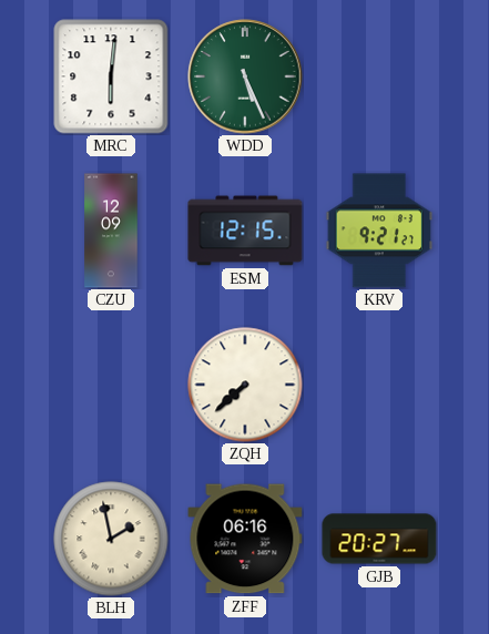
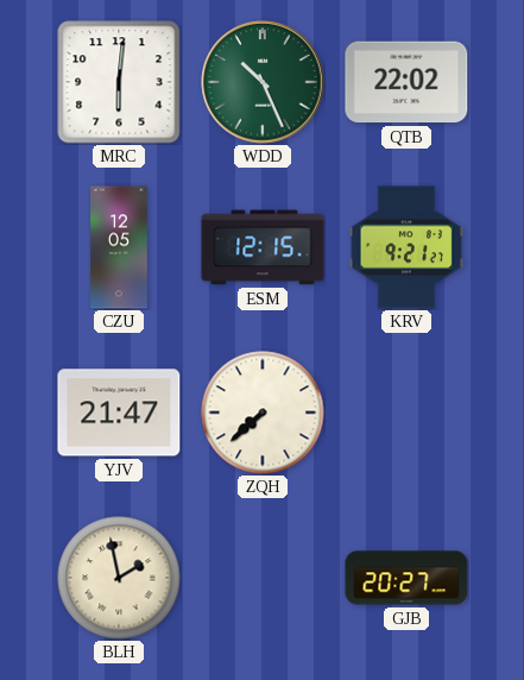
WDD: 5:26 -> 10:26 (263, 82)
QTB: none -> 22:02 (406, 82)
CZU: 12:09 -> 12:05 (119, 247)
YJV: none -> 21:47 (119, 413)
ZFF: 06:16 -> none (245, 539)
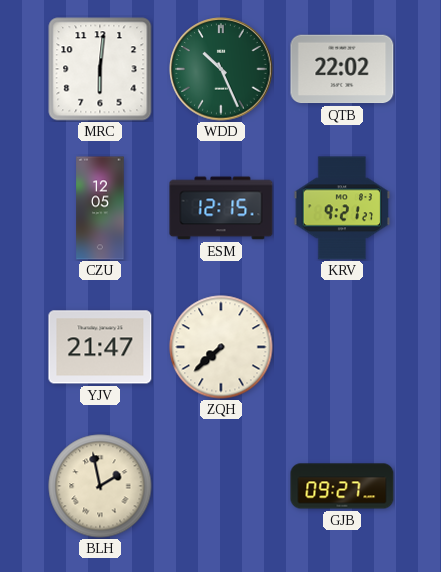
GJB: 20:27 -> 09:27 (342, 486)
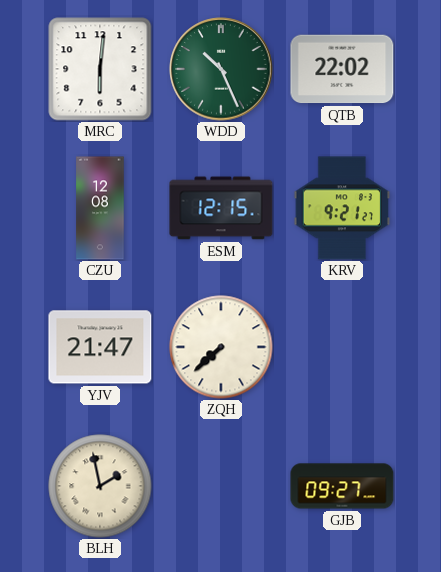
CZU: 12:05 -> 12:08 (100, 208)
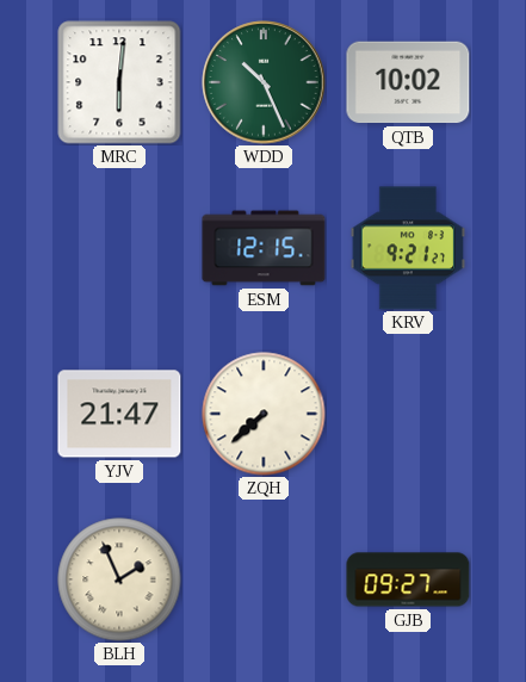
QTB: 22:02 -> 10:02 (408, 82)
CZU: 12:08 -> none (100, 208)
BLH: 1:58 -> 1:56 (119, 579)
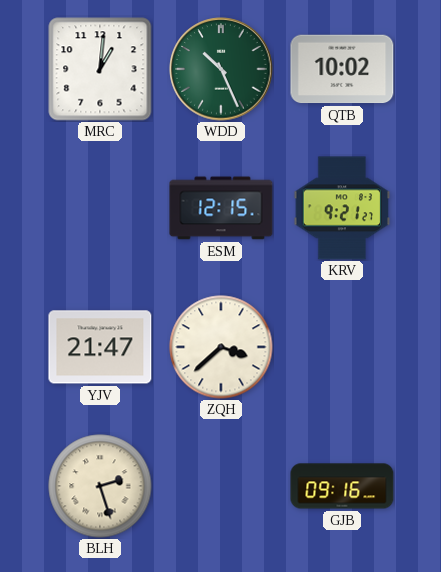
MRC: 6:01 -> 1:01 (100, 69)
ZQH: 7:38 -> 3:38 (221, 347)
BLH: 1:56 -> 2:27 (100, 486)
GJB: 09:27 -> 09:16 (342, 486)
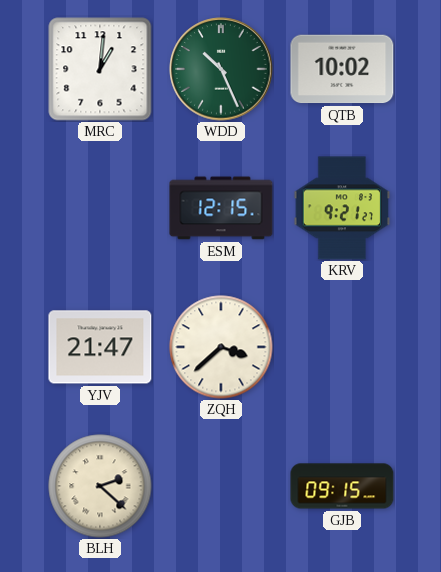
BLH: 2:27 -> 2:22 (100, 486)
GJB: 09:16 -> 09:15 (342, 486)
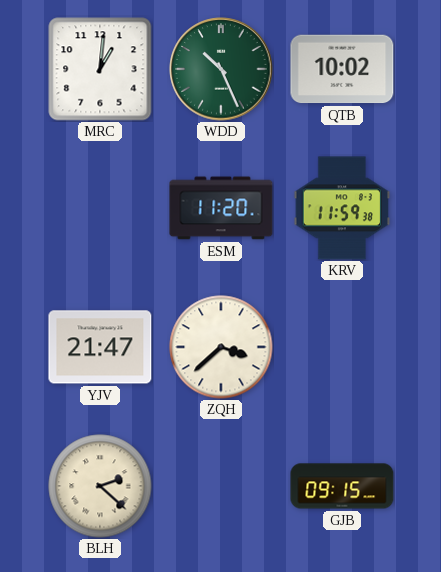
ESM: 12:15 -> 11:20 (221, 208)
KRV: 9:21 -> 11:59 (342, 208)
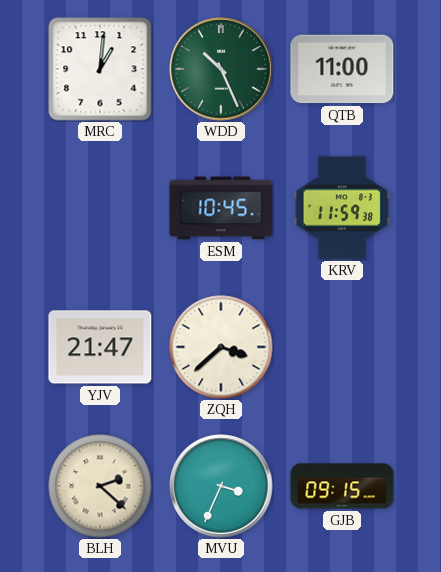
QTB: 10:02 -> 11:00 (342, 69)
ESM: 11:20 -> 10:45 (221, 208)
MVU: none -> 3:34 (221, 486)
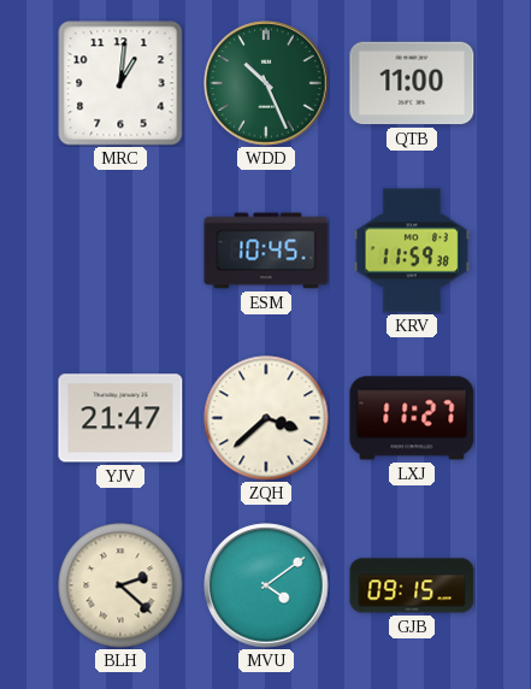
LXJ: none -> 11:27 (412, 418)
MVU: 3:34 -> 4:09 (266, 585)
